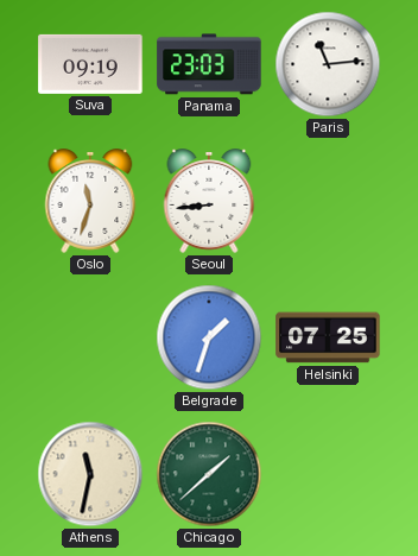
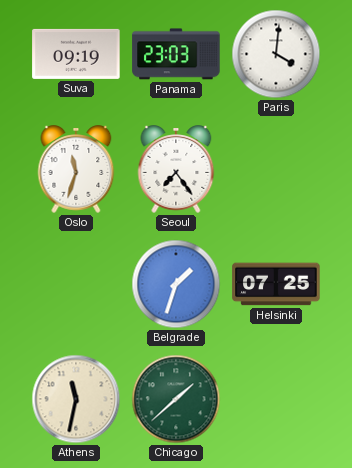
Paris: 11:14 -> 4:01 (276, 54)
Seoul: 8:44 -> 7:24 (176, 169)
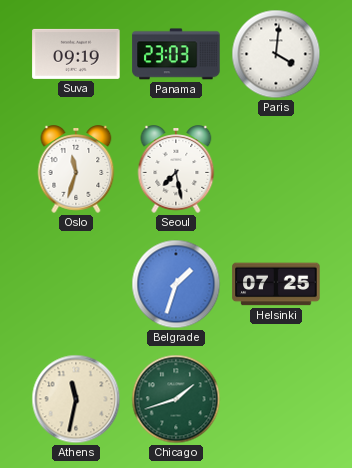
Seoul: 7:24 -> 7:28 (176, 169)
Chicago: 1:38 -> 1:42 (176, 399)
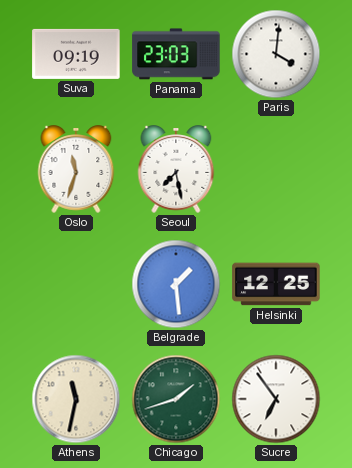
Belgrade: 1:33 -> 1:29 (176, 284)
Helsinki: 07:25 -> 12:25 (276, 284)
Sucre: none -> 6:54 (276, 399)
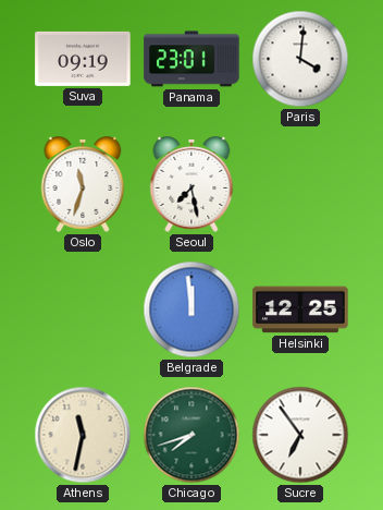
Panama: 23:03 -> 23:01 (191, 59)
Belgrade: 1:29 -> 11:59 (191, 309)
Chicago: 1:42 -> 7:42 (191, 435)
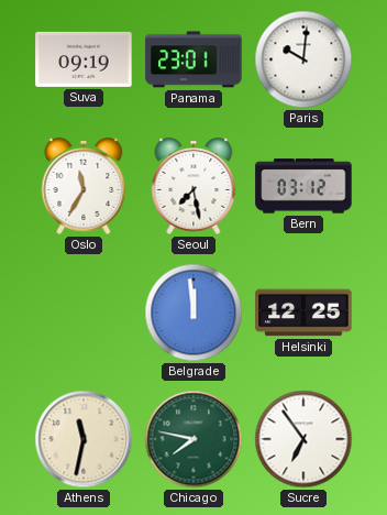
Paris: 4:01 -> 10:01 (303, 59)
Oslo: 11:33 -> 11:35 (84, 186)
Bern: none -> 03:12 (303, 186)
Chicago: 7:42 -> 7:47 (193, 439)
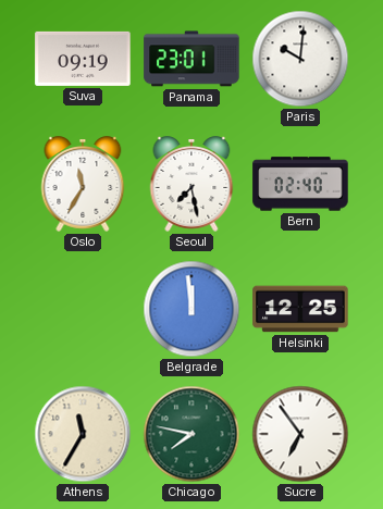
Bern: 03:12 -> 02:40 (300, 184)
Athens: 11:32 -> 11:35 (83, 434)
